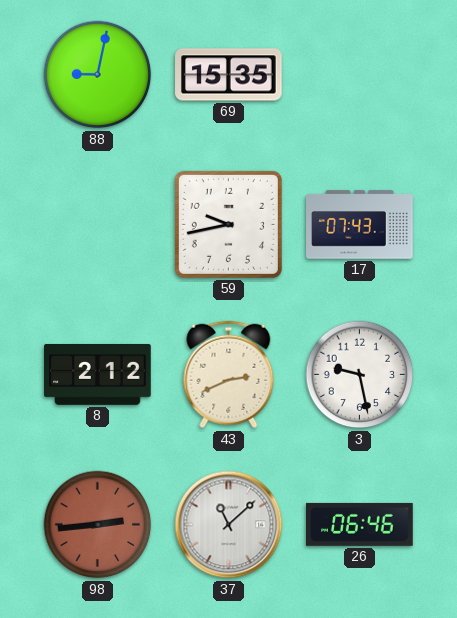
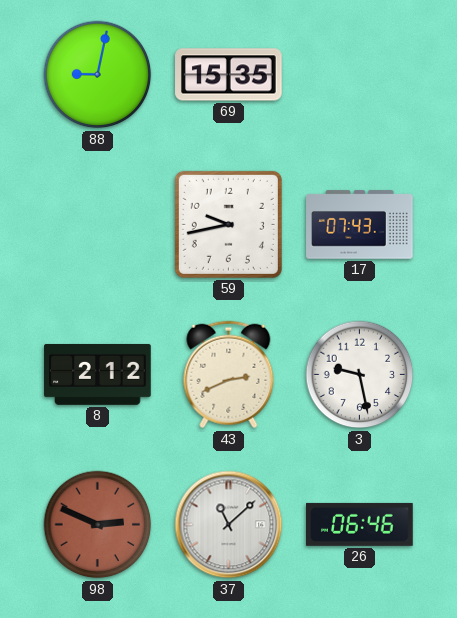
98: 2:44 -> 2:49 (98, 525)
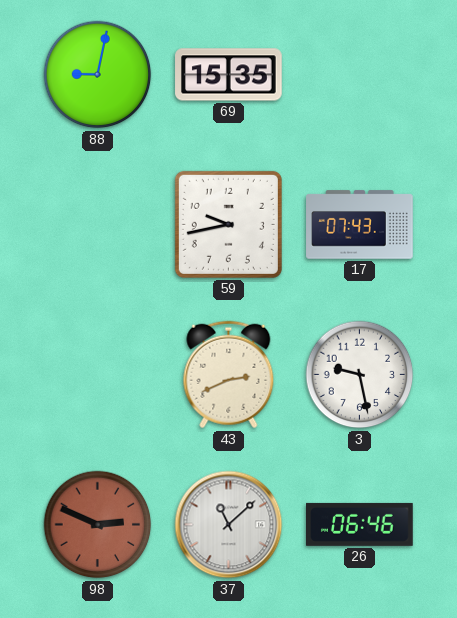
8: 2:12 -> none (98, 374)
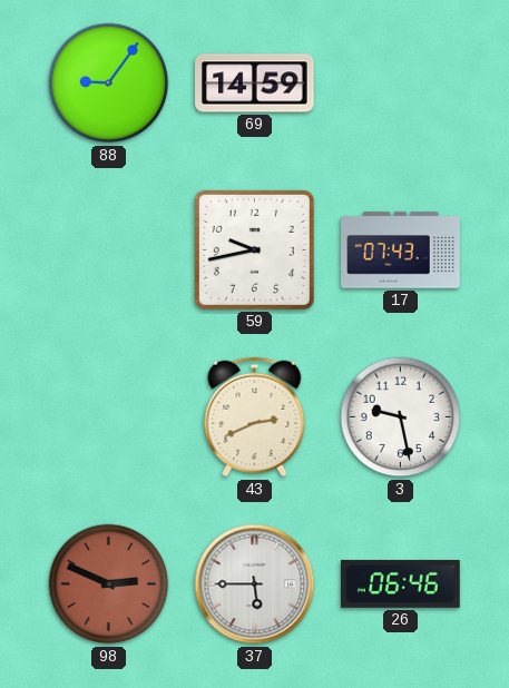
88: 9:02 -> 9:06 (109, 83)
69: 15:35 -> 14:59 (255, 83)
37: 11:08 -> 5:45 (255, 584)
